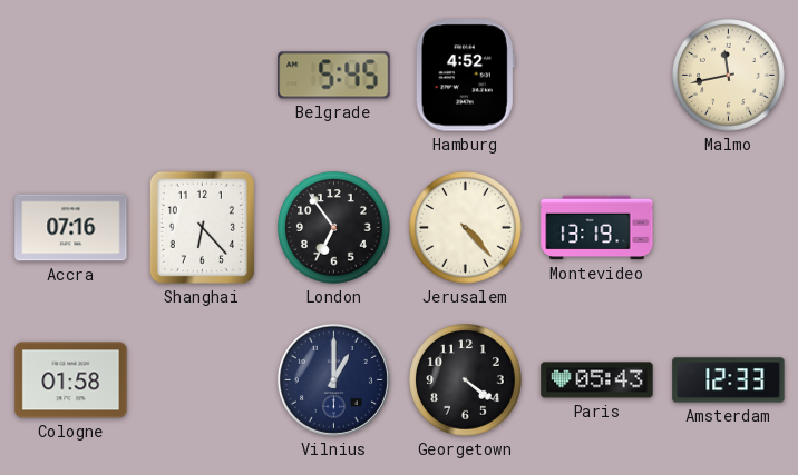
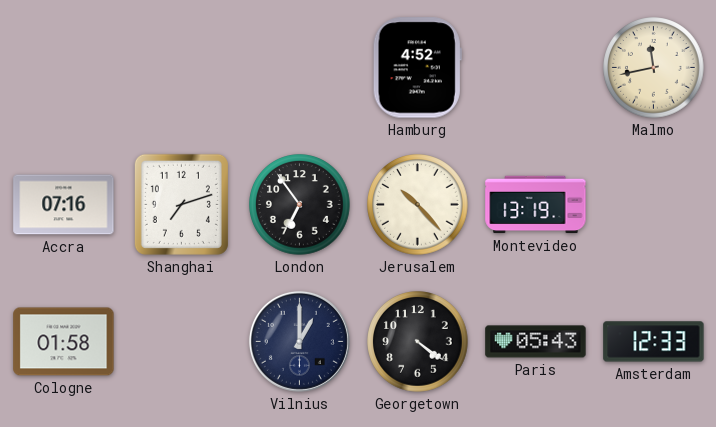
Belgrade: 5:45 -> none (334, 76)
Shanghai: 6:23 -> 7:12 (181, 204)
Jerusalem: 4:23 -> 10:23 (418, 205)
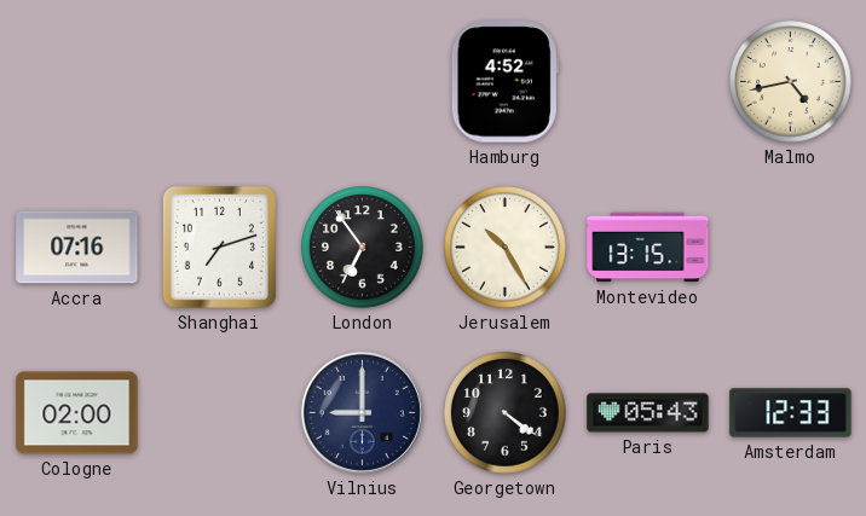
Malmo: 11:43 -> 4:43 (791, 82)
Jerusalem: 10:23 -> 10:25 (506, 248)
Montevideo: 13:19 -> 13:15 (648, 248)
Cologne: 01:58 -> 02:00 (77, 413)
Vilnius: 1:00 -> 9:00 (362, 412)
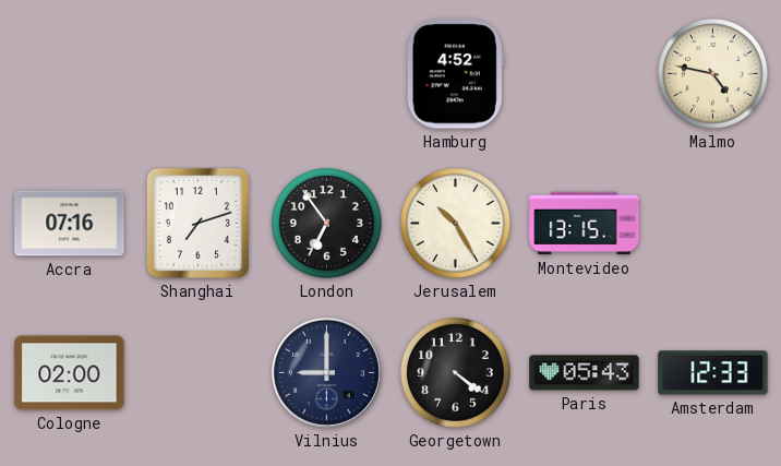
Malmo: 4:43 -> 4:47 (713, 74)
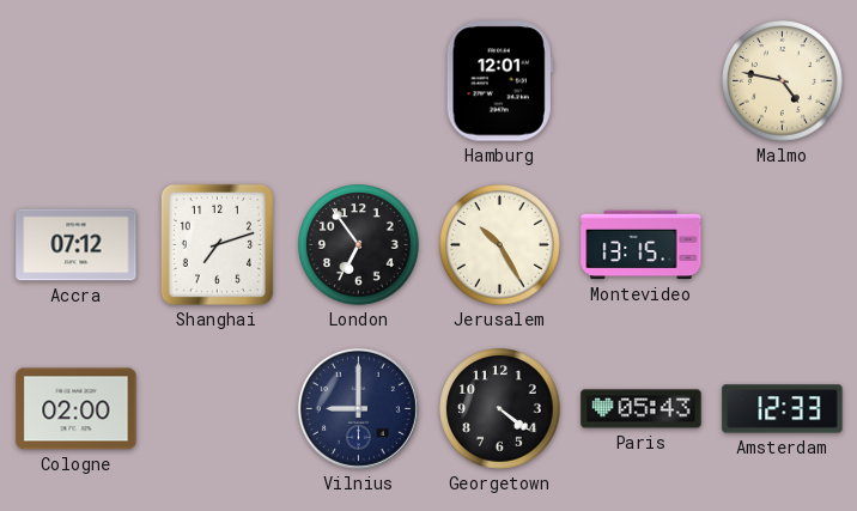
Hamburg: 4:52 -> 12:01 (499, 81)
Accra: 07:16 -> 07:12 (77, 245)
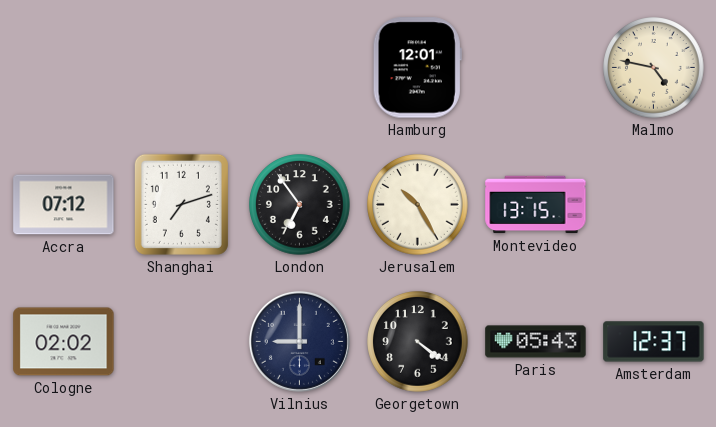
Cologne: 02:00 -> 02:02 (64, 342)
Amsterdam: 12:33 -> 12:37 (654, 342)
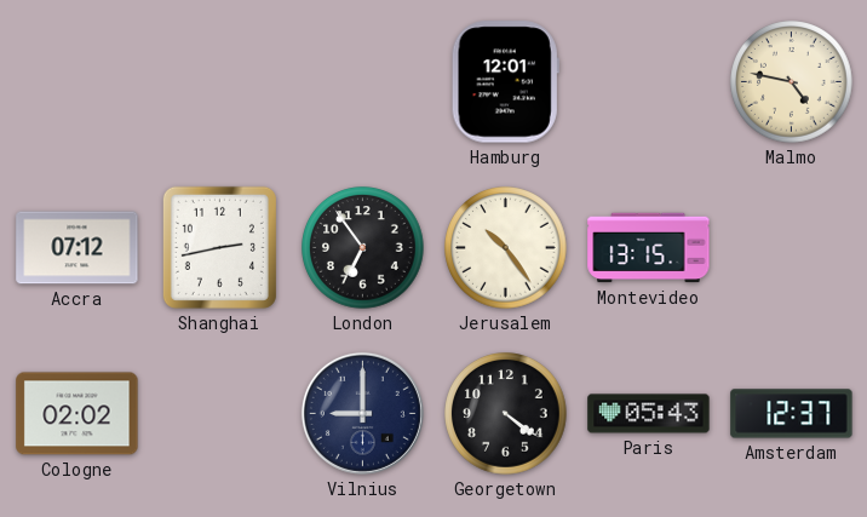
Shanghai: 7:12 -> 2:43 (219, 247)
Jerusalem: 10:25 -> 10:24 (506, 248)
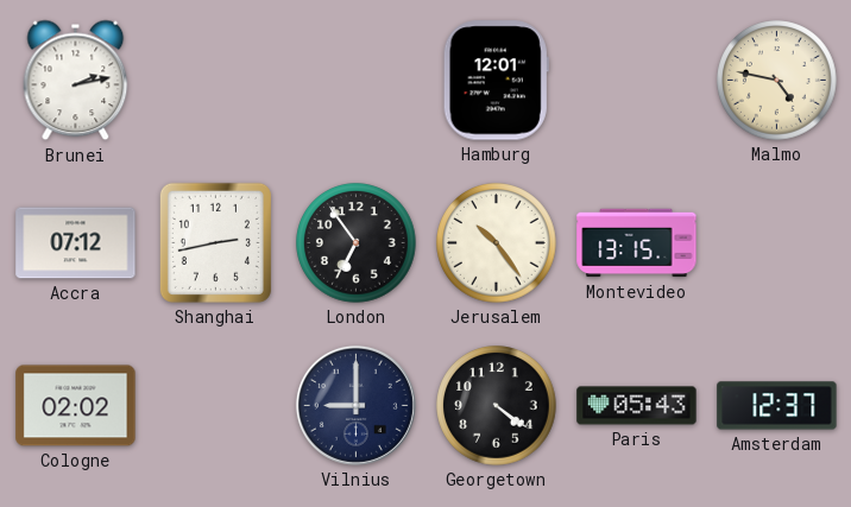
Brunei: none -> 2:13 (76, 81)
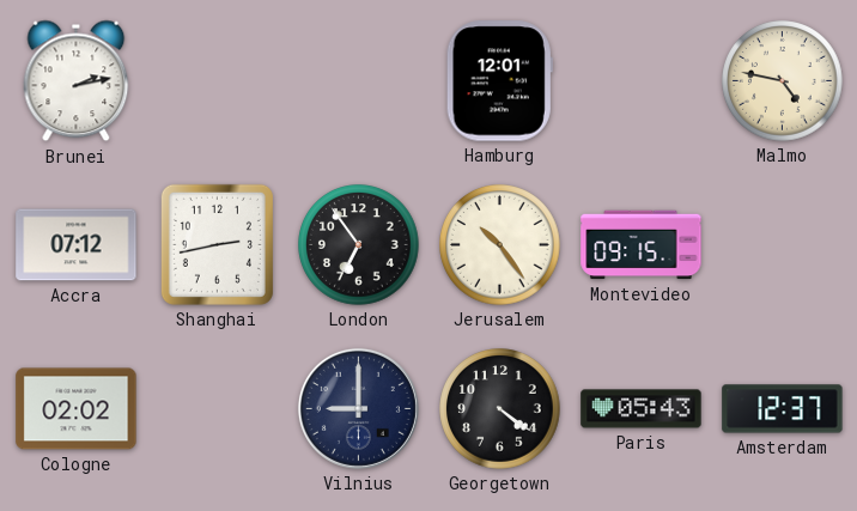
Montevideo: 13:15 -> 09:15 (642, 245)
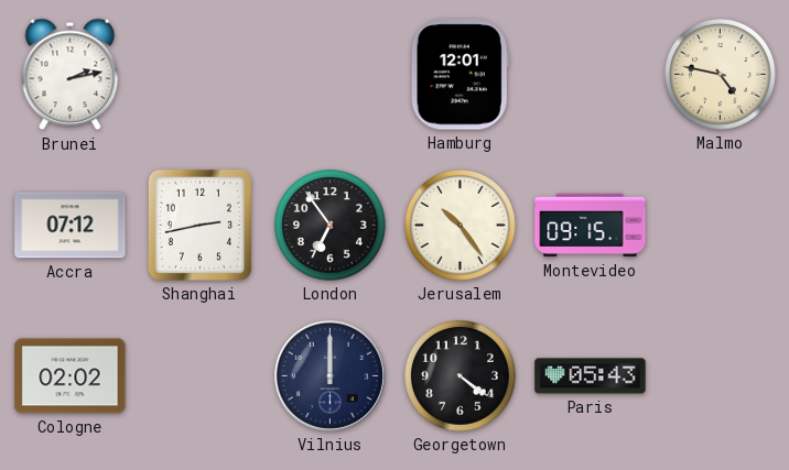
Vilnius: 9:00 -> 12:00 (329, 375)
Amsterdam: 12:37 -> none (783, 409)
